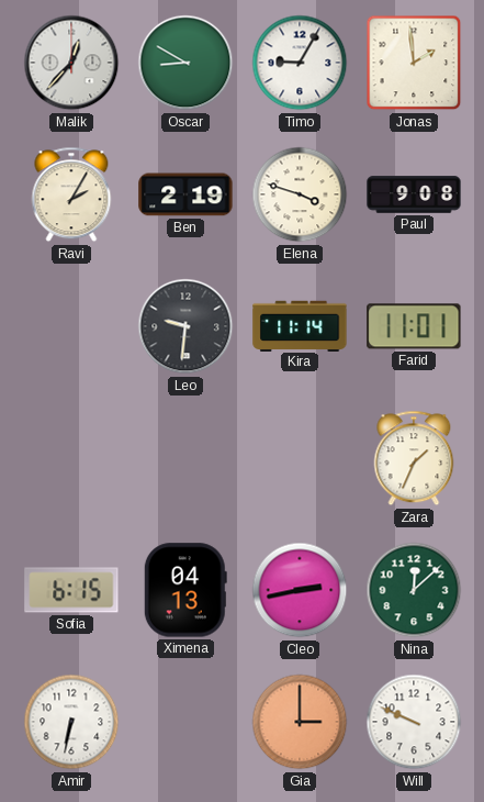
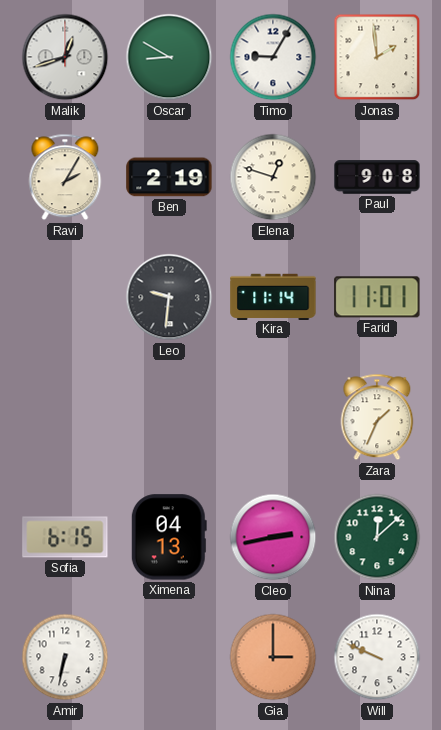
Malik: 12:37 -> 12:42 (65, 57)
Elena: 3:48 -> 12:48 (273, 177)
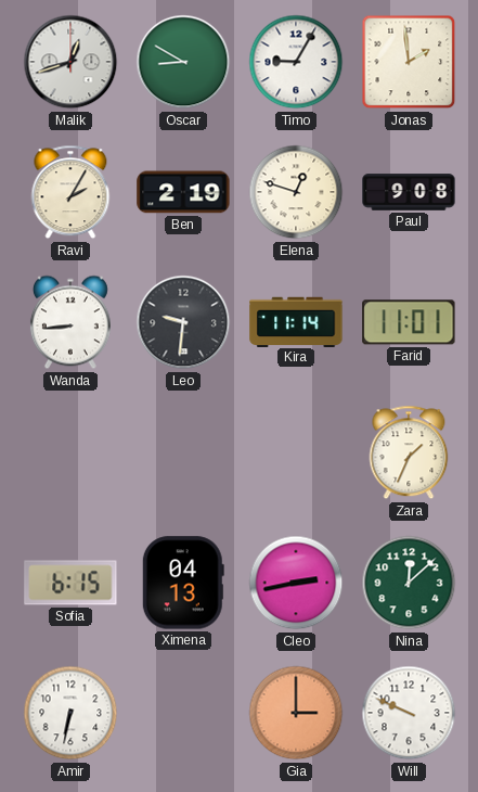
Wanda: none -> 8:44 (70, 322)
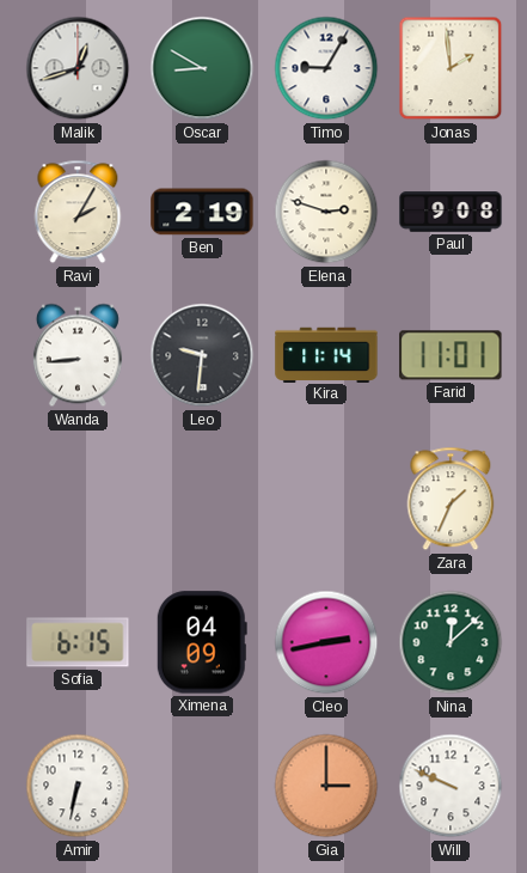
Elena: 12:48 -> 2:48 (326, 212)
Ximena: 04:13 -> 04:09 (202, 642)
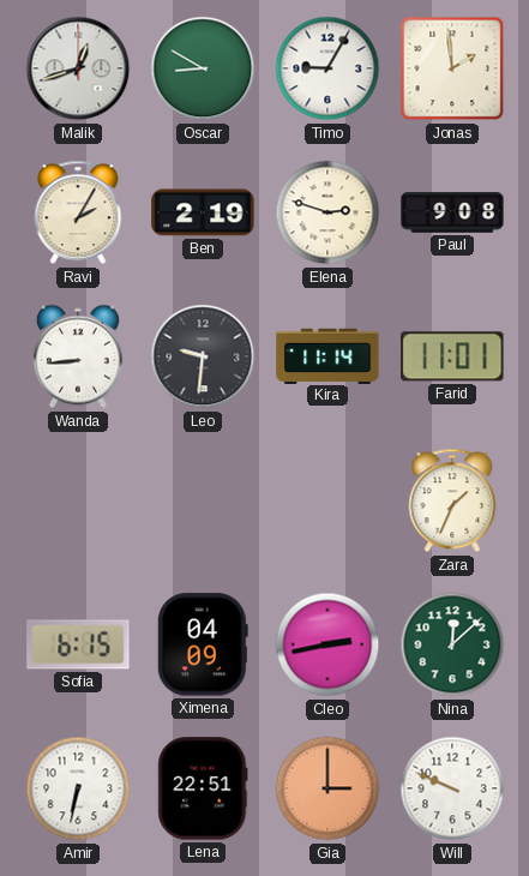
Lena: none -> 22:51 (203, 788)
